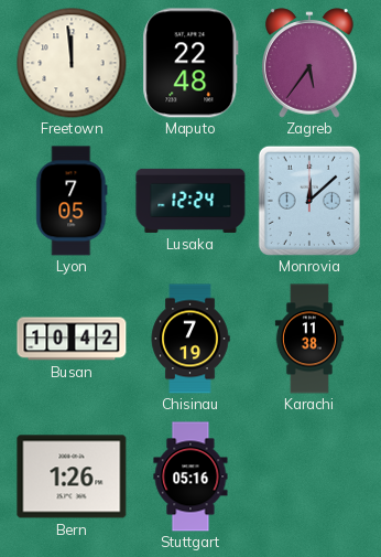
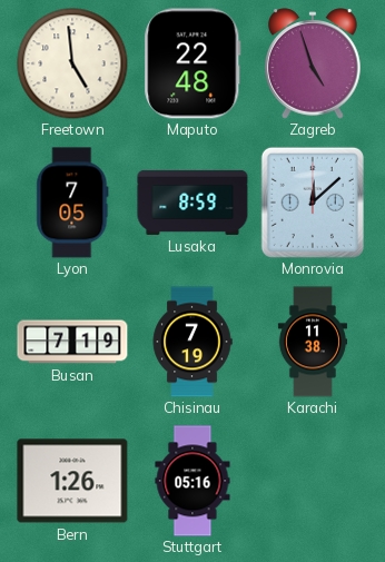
Freetown: 11:59 -> 4:59 (72, 63)
Zagreb: 5:36 -> 4:57 (313, 63)
Lusaka: 12:24 -> 8:59 (192, 203)
Busan: 10:42 -> 7:19 (72, 342)
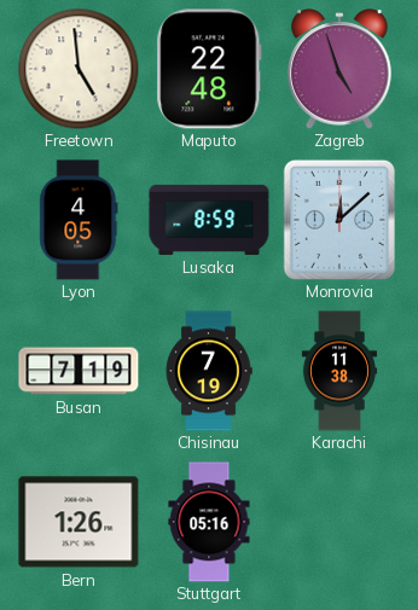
Lyon: 7:05 -> 4:05 (79, 220)
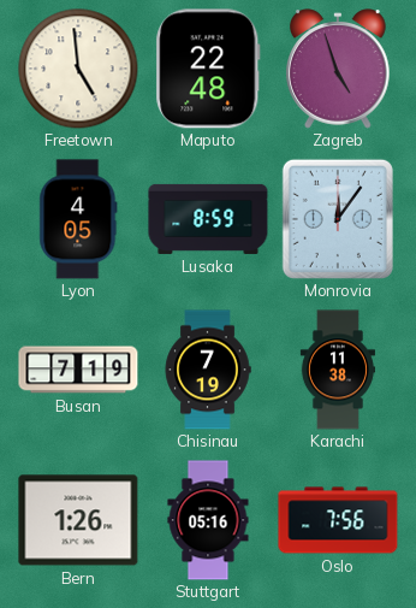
Monrovia: 12:08 -> 12:06 (338, 219)
Oslo: none -> 7:56 (338, 520)
